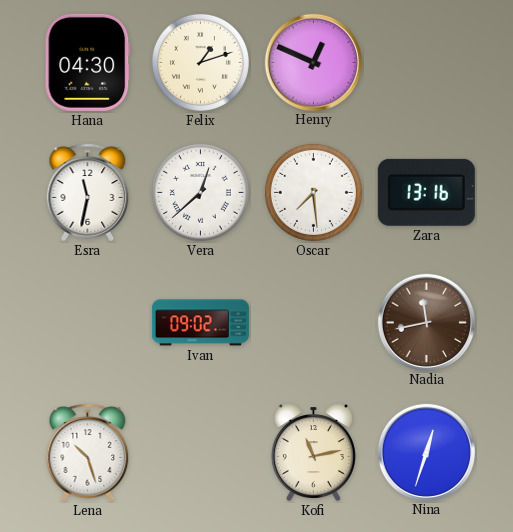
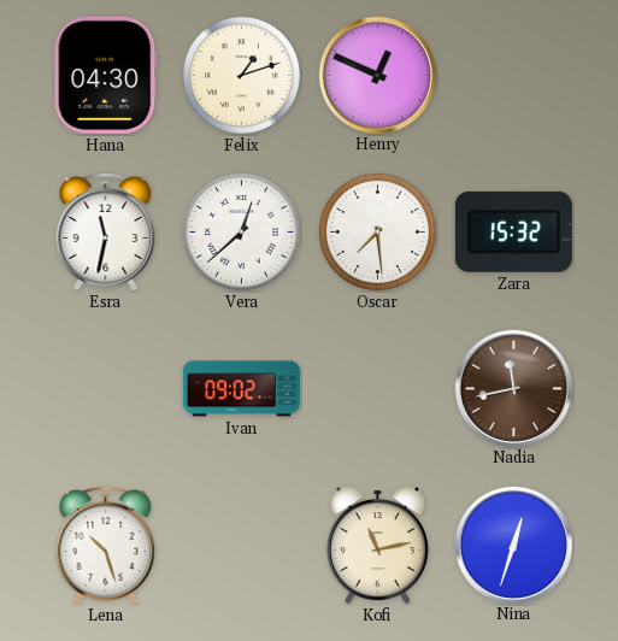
Zara: 13:16 -> 15:32 (513, 231)
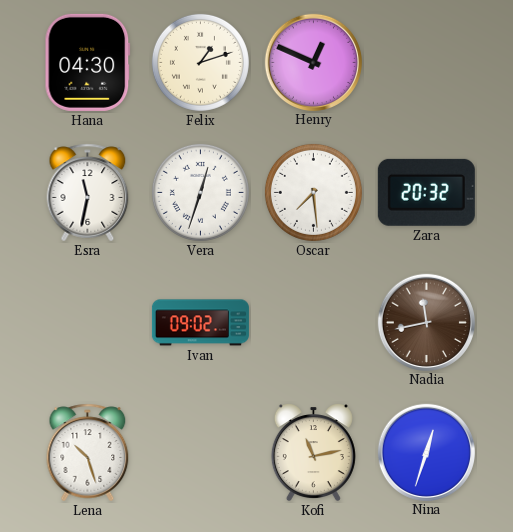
Vera: 12:38 -> 12:33 (200, 192)
Zara: 15:32 -> 20:32 (426, 192)
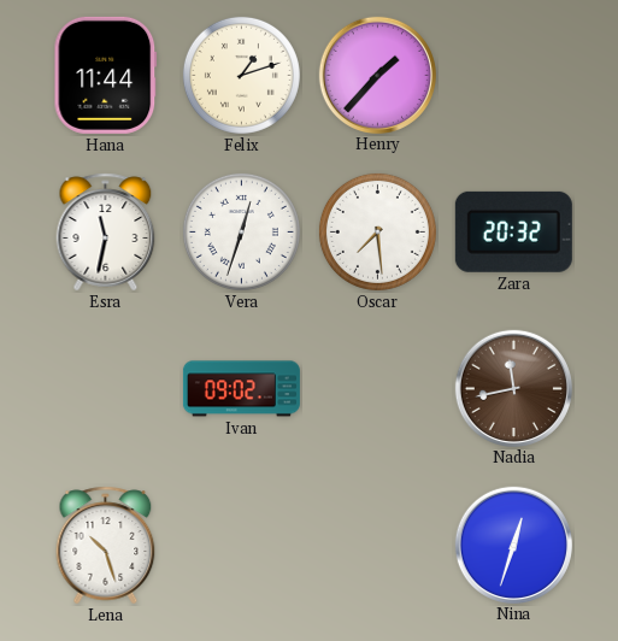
Hana: 04:30 -> 11:44 (106, 75)
Henry: 12:49 -> 1:37 (377, 75)
Kofi: 11:13 -> none (313, 453)
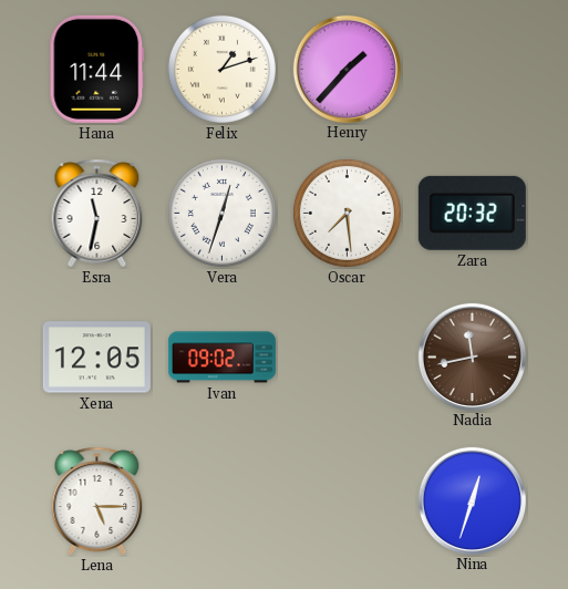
Xena: none -> 12:05 (96, 358)
Lena: 10:27 -> 5:15 (97, 502)
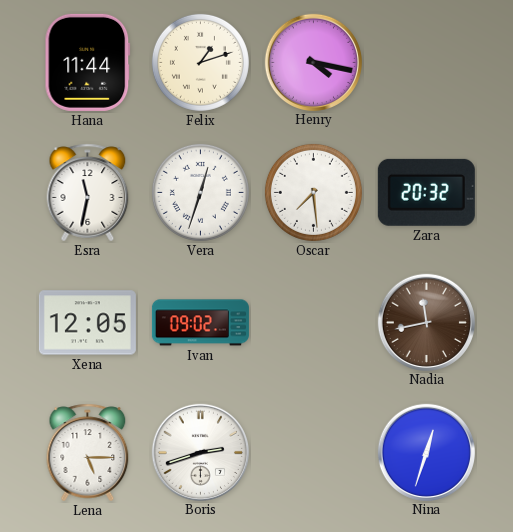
Henry: 1:37 -> 4:17 (313, 62)
Boris: none -> 2:42 (200, 452)
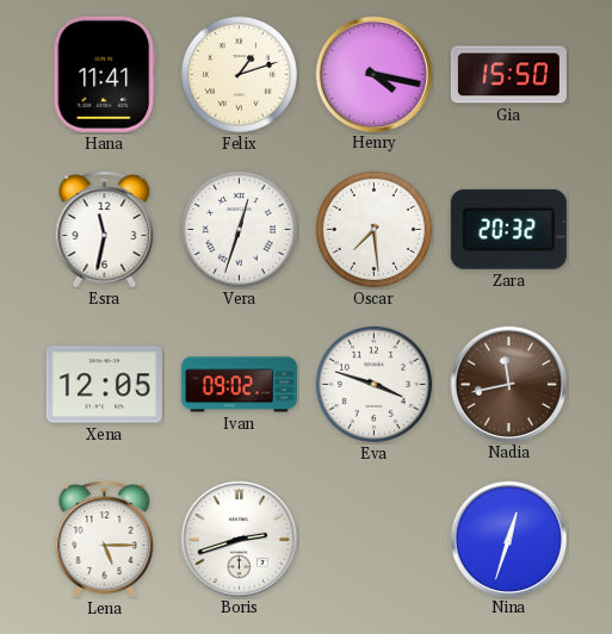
Hana: 11:44 -> 11:41 (105, 74)
Gia: none -> 15:50 (508, 75)
Eva: none -> 3:48 (373, 384)
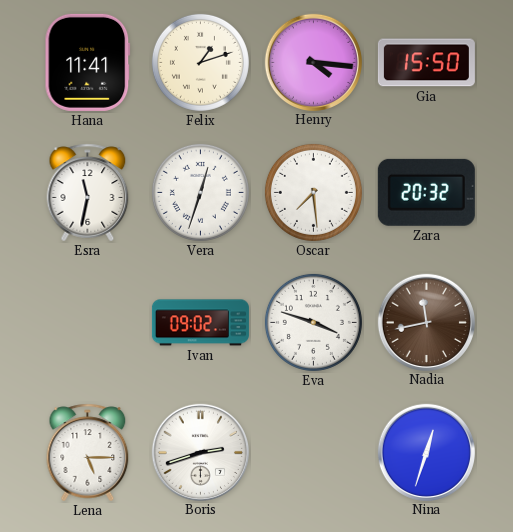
Henry: 4:17 -> 4:16 (313, 62)
Xena: 12:05 -> none (104, 385)
